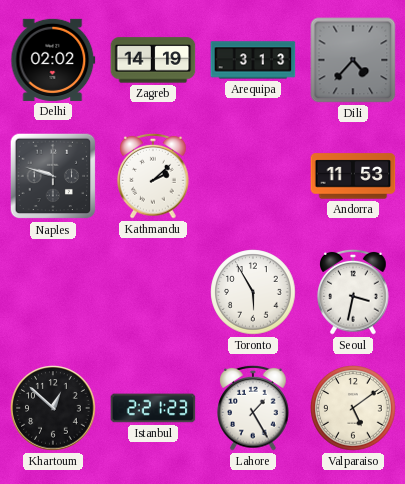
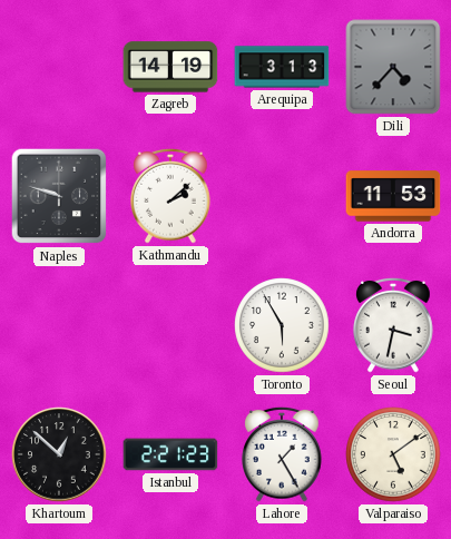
Delhi: 02:02 -> none (53, 60)
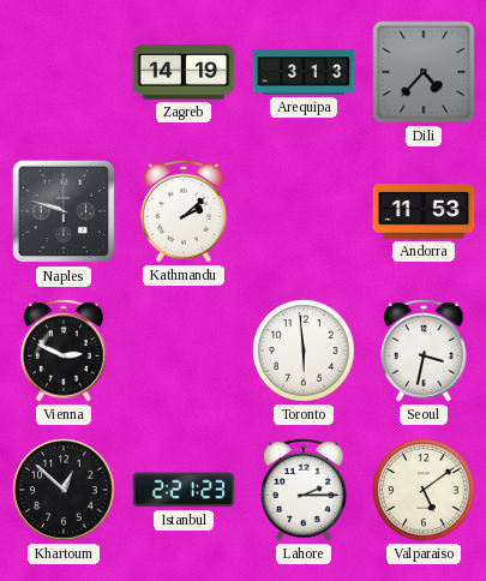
Vienna: none -> 2:49 (64, 351)
Toronto: 5:55 -> 5:59 (304, 351)
Lahore: 1:25 -> 2:15 (304, 490)
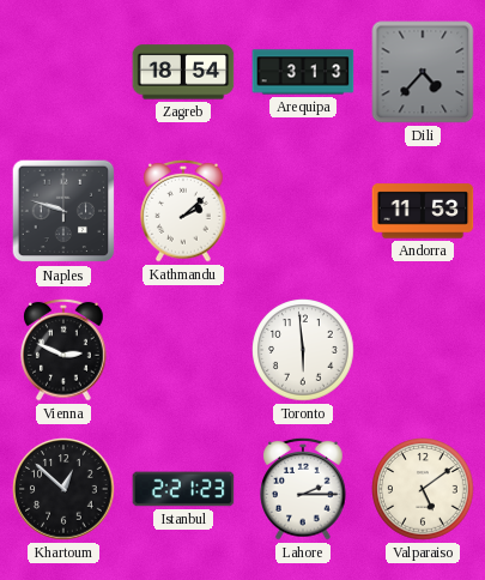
Zagreb: 14:19 -> 18:54 (183, 72)
Seoul: 3:32 -> none (424, 351)
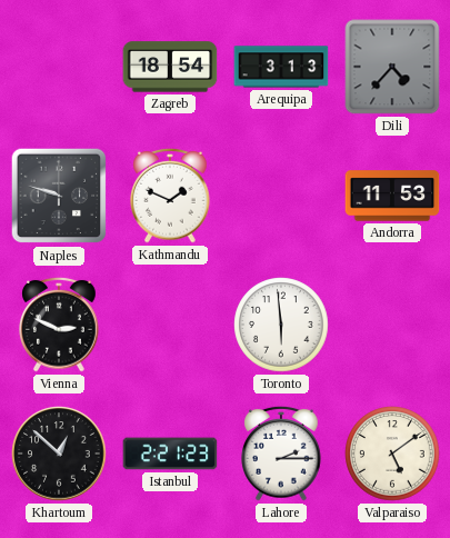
Kathmandu: 2:08 -> 1:49 (170, 196)
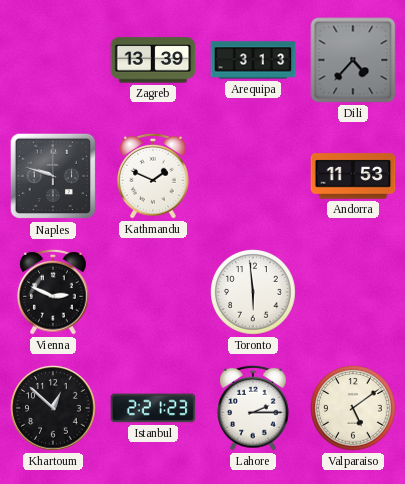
Zagreb: 18:54 -> 13:39 (153, 60)
